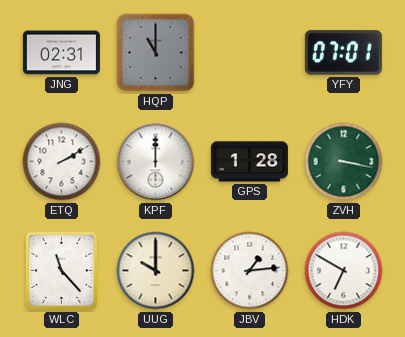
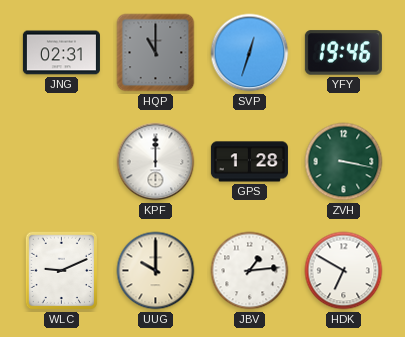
SVP: none -> 12:33 (250, 53)
YFY: 07:01 -> 19:46 (343, 53)
ETQ: 2:10 -> none (62, 162)
WLC: 11:23 -> 9:11 (62, 271)
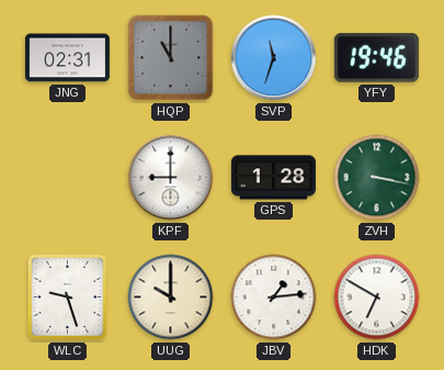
SVP: 12:33 -> 11:33 (274, 58)
KPF: 12:00 -> 9:00 (171, 178)
WLC: 9:11 -> 9:27 (68, 298)
